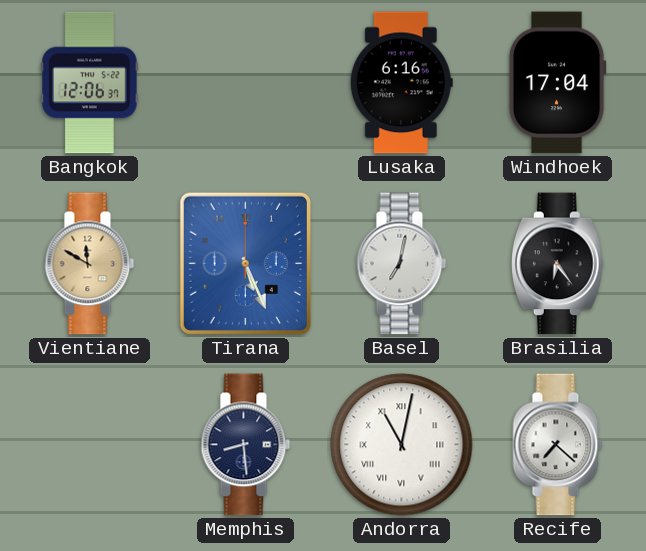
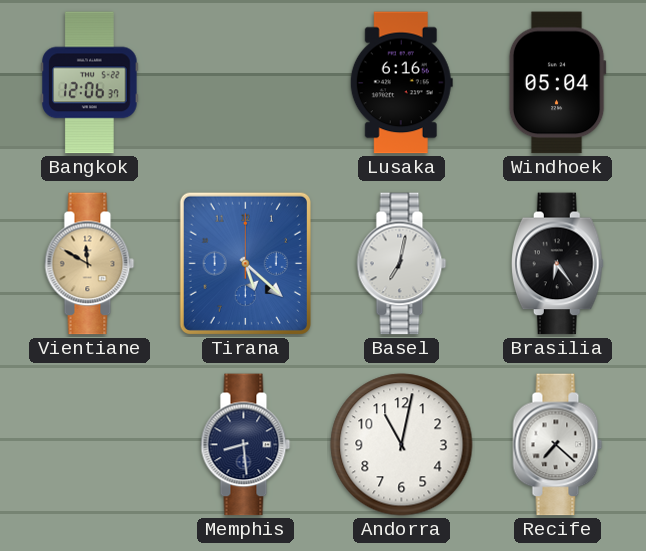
Windhoek: 17:04 -> 05:04 (557, 83)
Tirana: 5:26 -> 5:22 (245, 263)
Andorra numerals: Roman -> Arabic (402, 445)
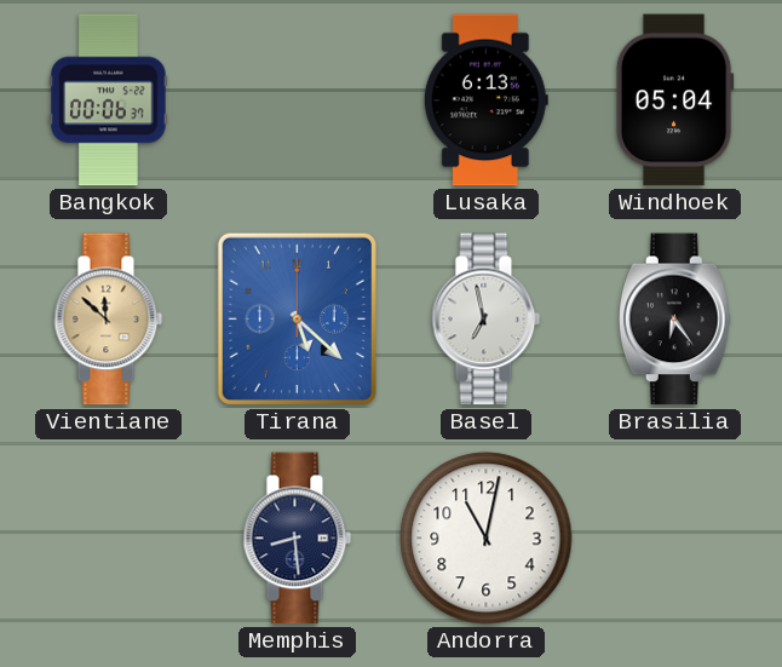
Bangkok: 12:06 -> 00:06 (109, 100)
Lusaka: 6:16 -> 6:13 (485, 100)
Vientiane: 11:50 -> 11:52 (109, 320)
Basel: 7:02 -> 6:58 (487, 320)
Recife: 7:22 -> none (558, 445)
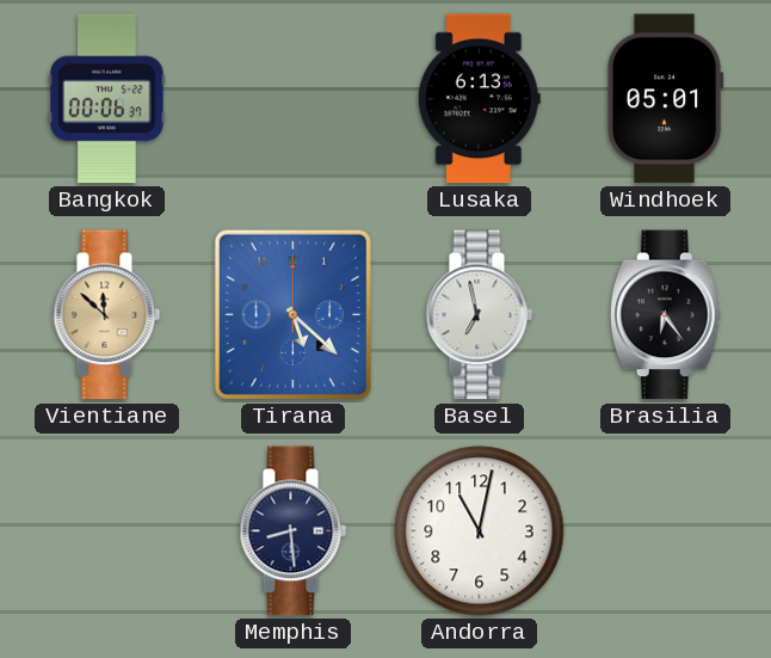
Windhoek: 05:04 -> 05:01 (665, 99)
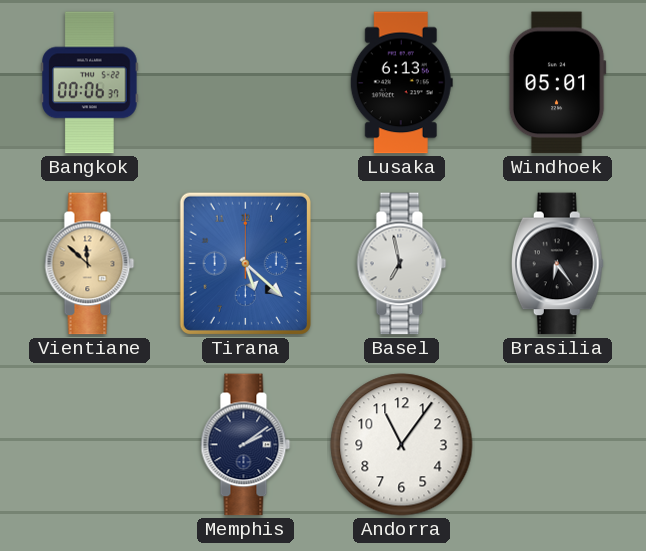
Memphis: 8:29 -> 2:09 (246, 445)
Andorra: 11:02 -> 11:06 (402, 445)
